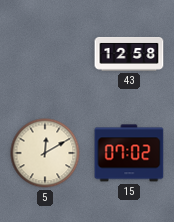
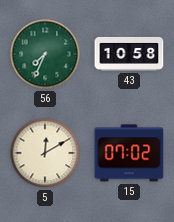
56: none -> 7:34 (45, 54)
43: 12:58 -> 10:58 (129, 54)
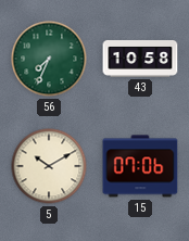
5: 12:10 -> 10:10 (49, 166)
15: 07:02 -> 07:06 (140, 166)
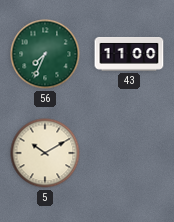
43: 10:58 -> 11:00 (129, 54)
15: 07:06 -> none (140, 166)
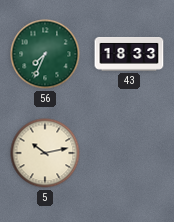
43: 11:00 -> 18:33 (129, 54)
5: 10:10 -> 10:13 (45, 153)
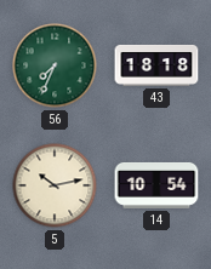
43: 18:33 -> 18:18 (156, 65)
14: none -> 10:54 (156, 185)
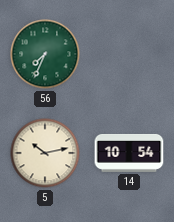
43: 18:18 -> none (156, 65)
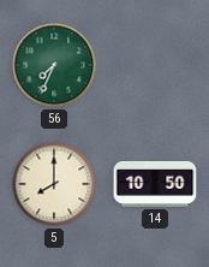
5: 10:13 -> 8:00 (54, 184)
14: 10:54 -> 10:50 (155, 184)
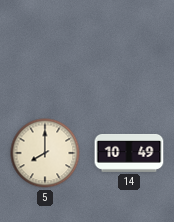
56: 7:34 -> none (54, 65)
14: 10:50 -> 10:49 (129, 153)
